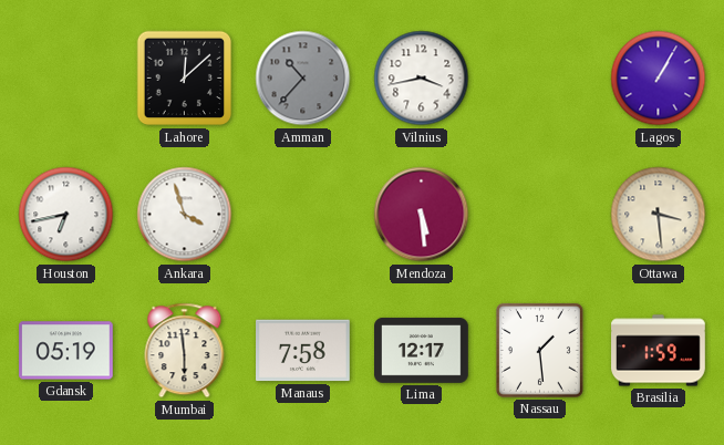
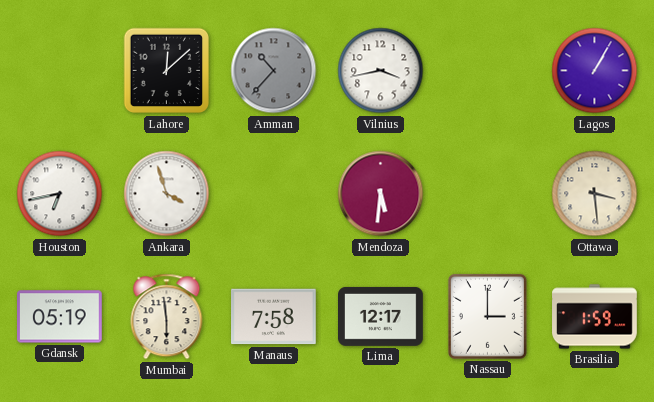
Mendoza: 5:29 -> 5:31 (381, 194)
Nassau: 1:29 -> 3:00 (487, 316)
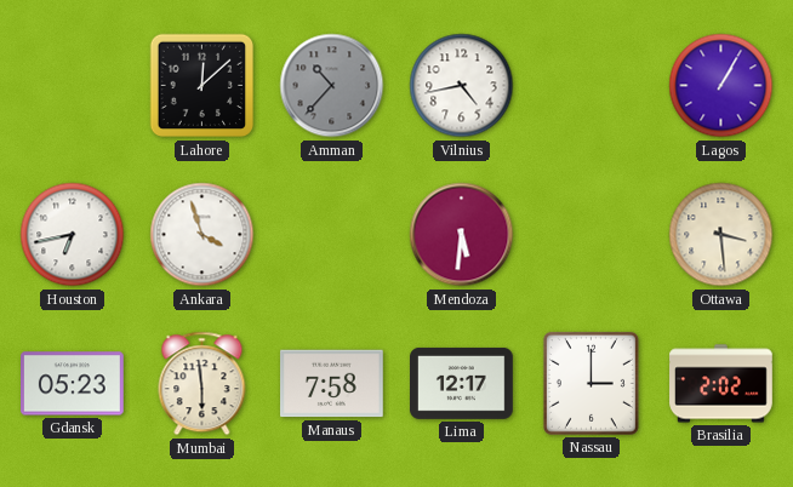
Vilnius: 3:43 -> 4:43 (462, 86)
Gdansk: 05:19 -> 05:23 (73, 384)
Brasilia: 1:59 -> 2:02 (721, 384)
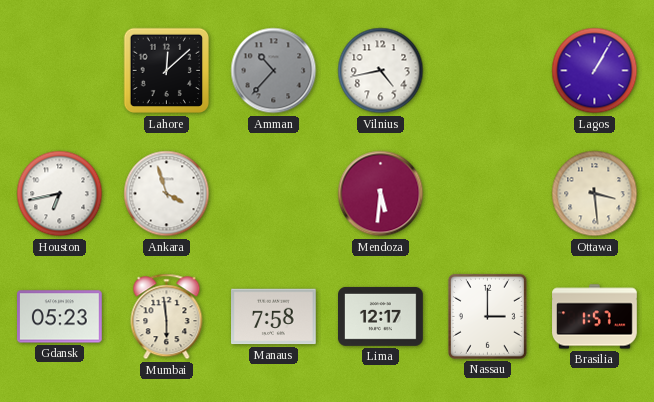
Brasilia: 2:02 -> 1:57 (595, 317)
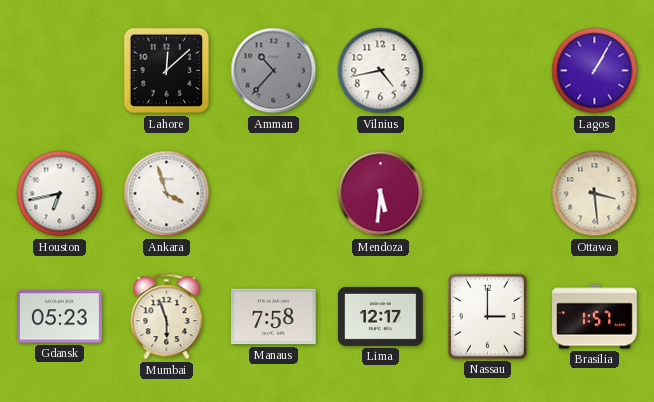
Mumbai: 5:59 -> 5:57 (167, 317)
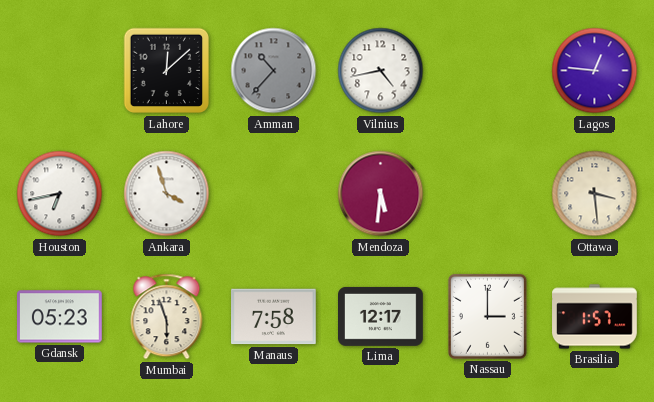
Lagos: 1:05 -> 12:46 (595, 71)
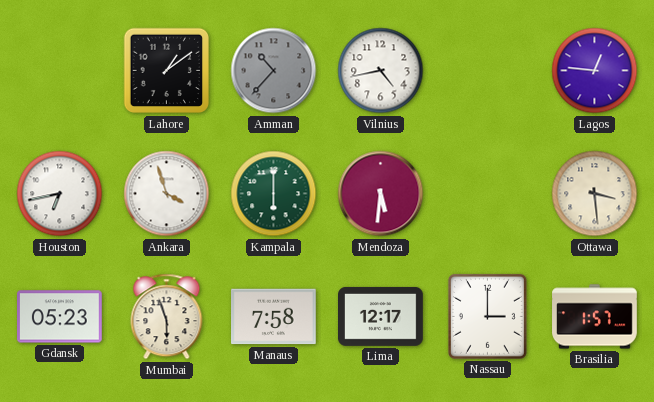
Lahore: 12:08 -> 1:09 (167, 71)
Kampala: none -> 6:00 (274, 194)
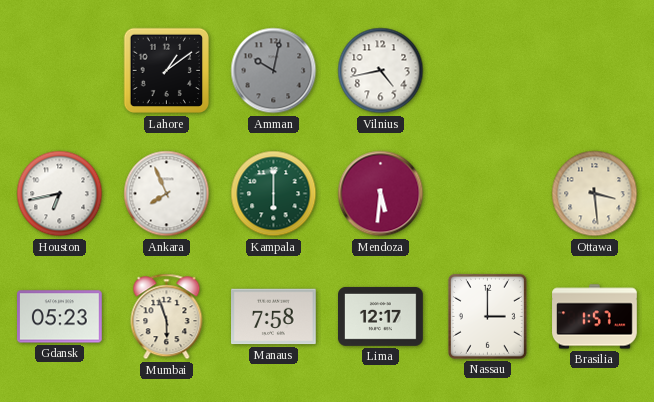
Amman: 10:37 -> 10:02 (274, 71)
Lagos: 12:46 -> none (595, 71)
Ankara: 3:57 -> 7:56 (167, 194)
